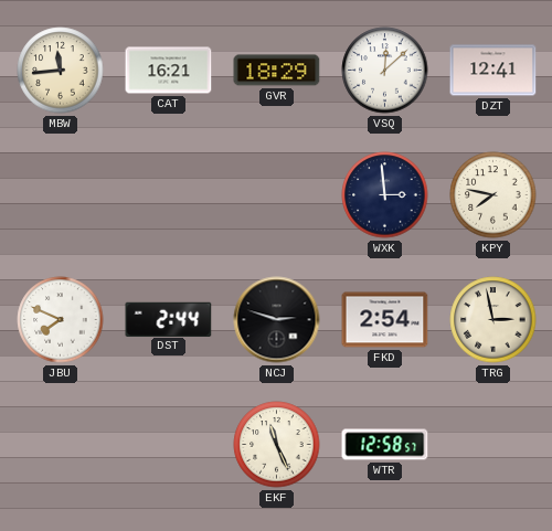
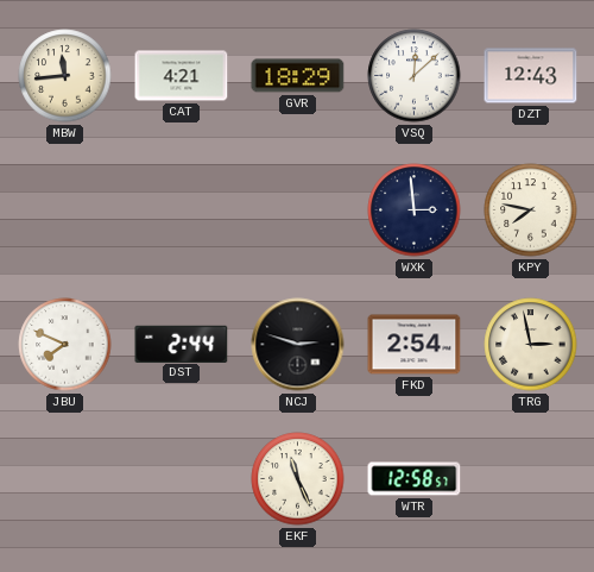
CAT: 16:21 -> 4:21 (182, 76)
DZT: 12:41 -> 12:43 (531, 76)
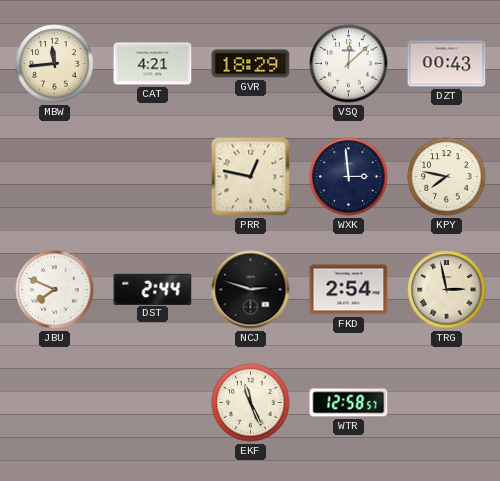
DZT: 12:43 -> 00:43 (447, 64)
PRR: none -> 12:47 (251, 177)
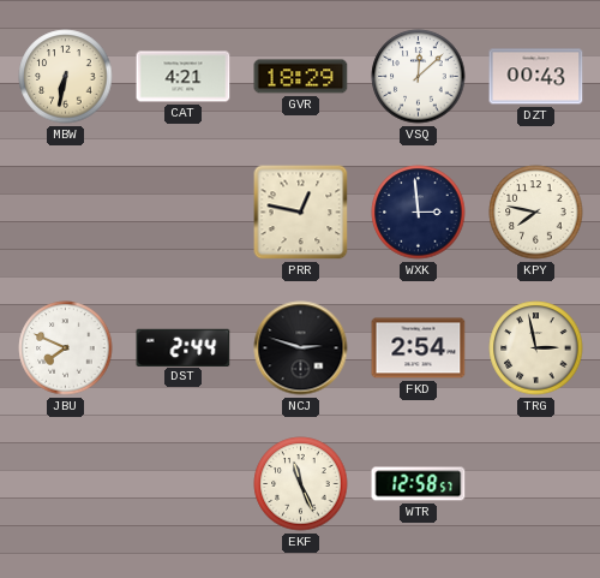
MBW: 11:44 -> 6:32 (66, 77)
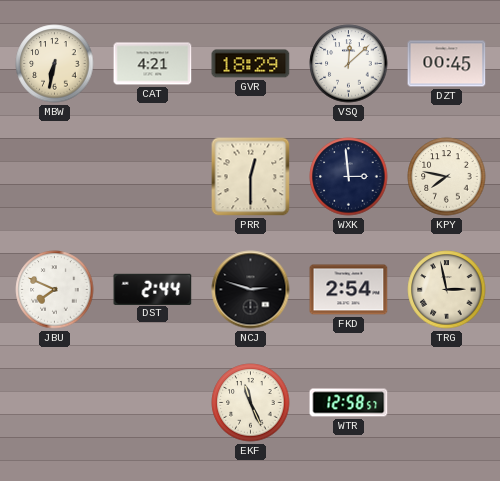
DZT: 00:43 -> 00:45 (447, 64)
PRR: 12:47 -> 12:30 (251, 177)
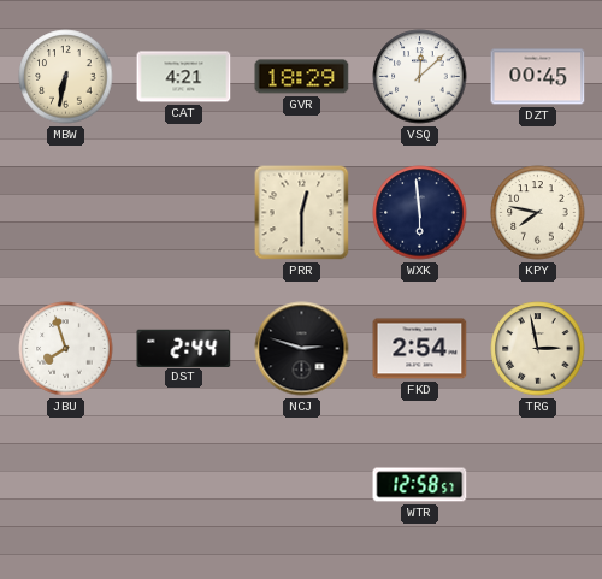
WXK: 2:59 -> 5:59 (420, 213)
JBU: 7:49 -> 7:57 (66, 349)
EKF: 11:26 -> none (251, 403)
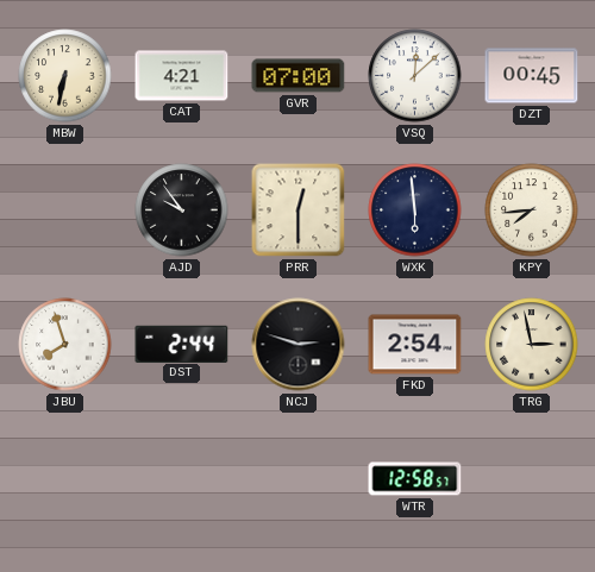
GVR: 18:29 -> 07:00 (299, 76)
AJD: none -> 9:54 (182, 210)
KPY: 7:47 -> 7:44 (532, 210)
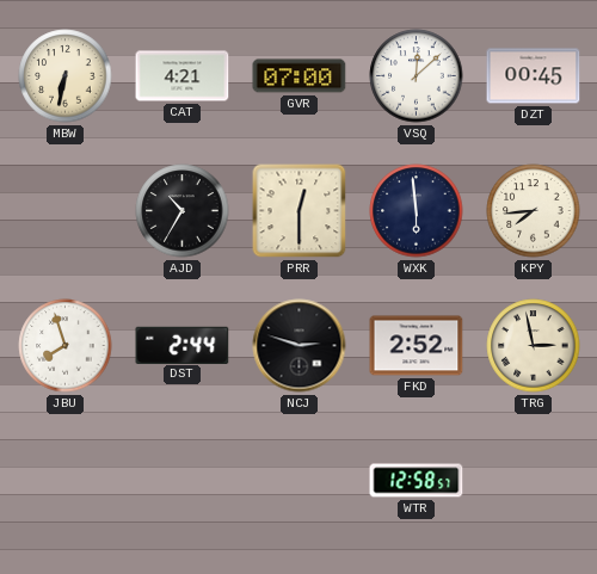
AJD: 9:54 -> 10:35 (183, 211)
FKD: 2:54 -> 2:52 (417, 346)
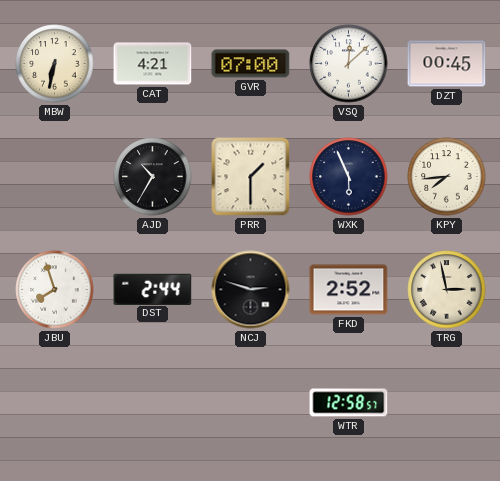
PRR: 12:30 -> 1:30 (251, 177)
WXK: 5:59 -> 5:56 (349, 177)
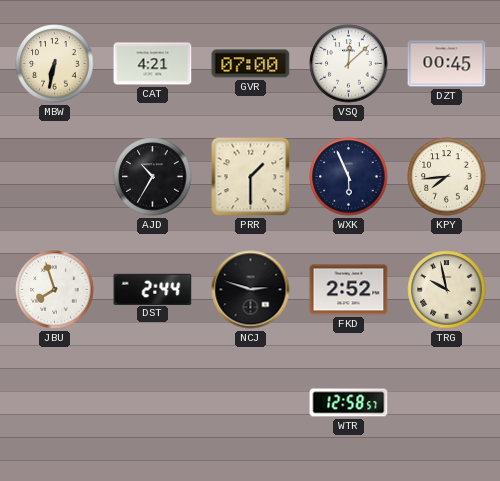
TRG: 2:58 -> 9:58 (447, 290)
